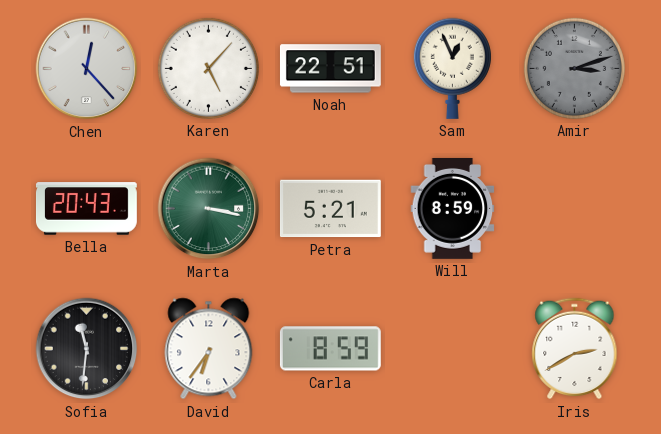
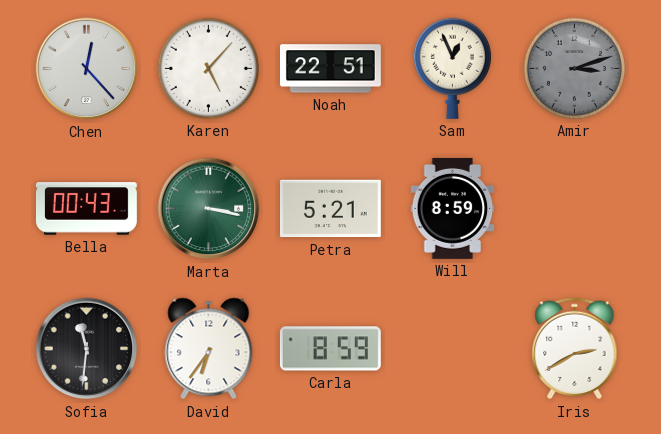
Bella: 20:43 -> 00:43 (86, 209)
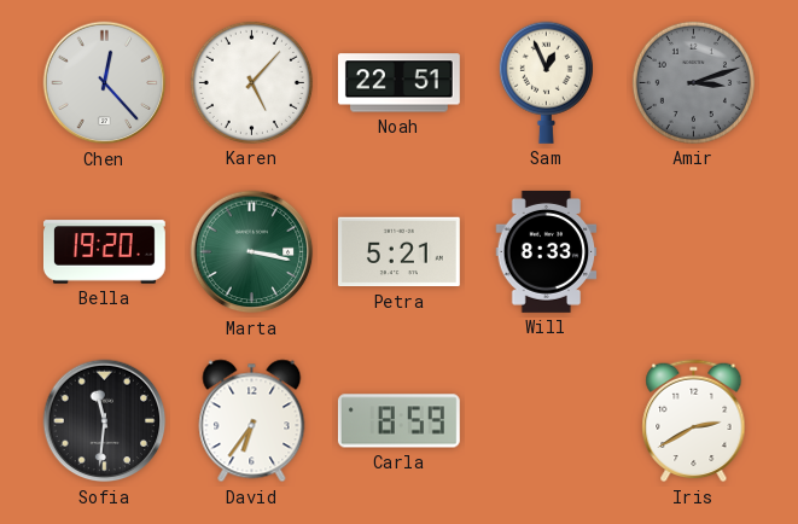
Bella: 00:43 -> 19:20 (104, 252)
Will: 8:59 -> 8:33 (547, 251)
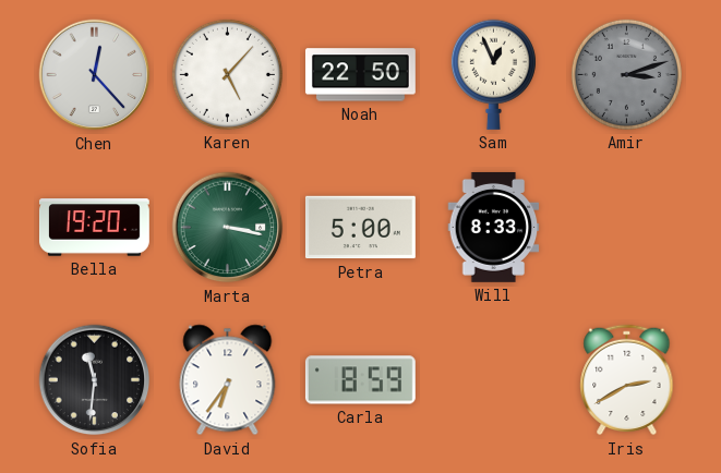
Noah: 22:51 -> 22:50 (360, 75)
Petra: 5:21 -> 5:00 (360, 228)
